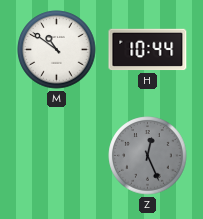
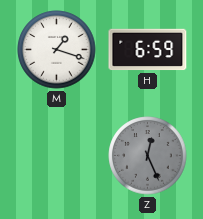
M: 10:51 -> 1:18 (57, 50)
H: 10:44 -> 6:59 (148, 50)
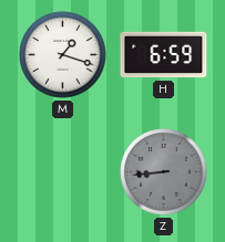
Z: 12:26 -> 8:44 (164, 172)
